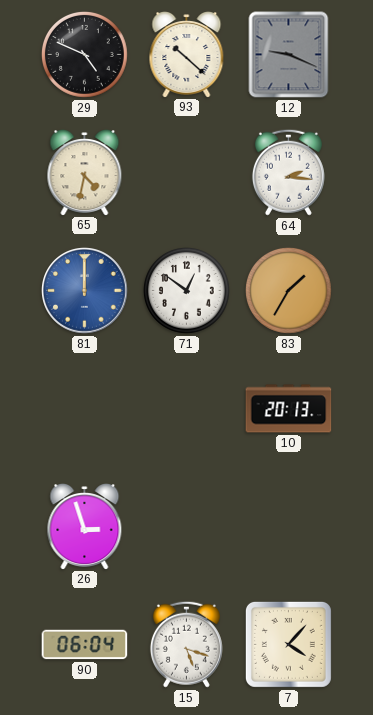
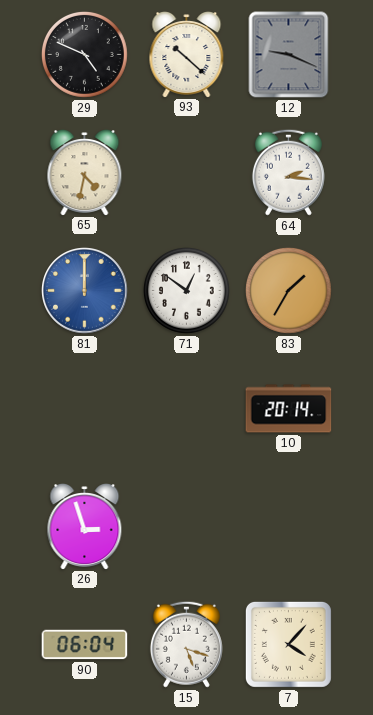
10: 20:13 -> 20:14 (289, 409)
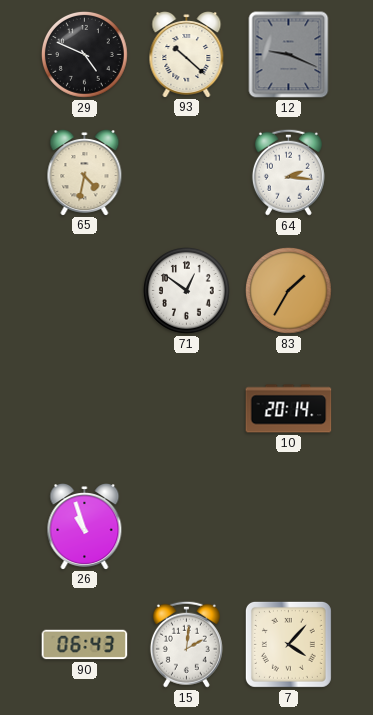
81: 12:00 -> none (85, 291)
26: 2:57 -> 10:57 (85, 527)
90: 06:04 -> 06:43 (85, 645)
15: 5:18 -> 2:01 (186, 644)
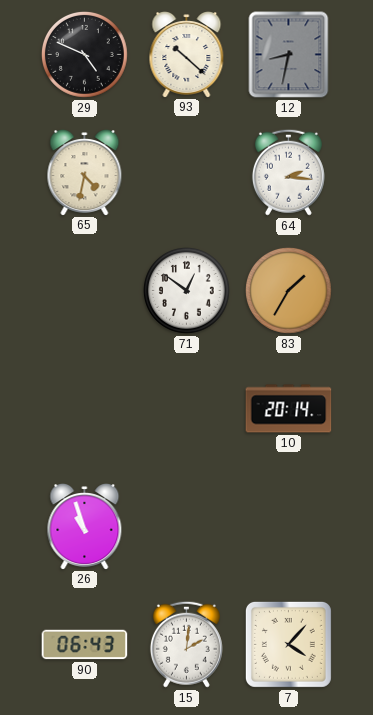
12: 9:19 -> 8:32 (289, 55)
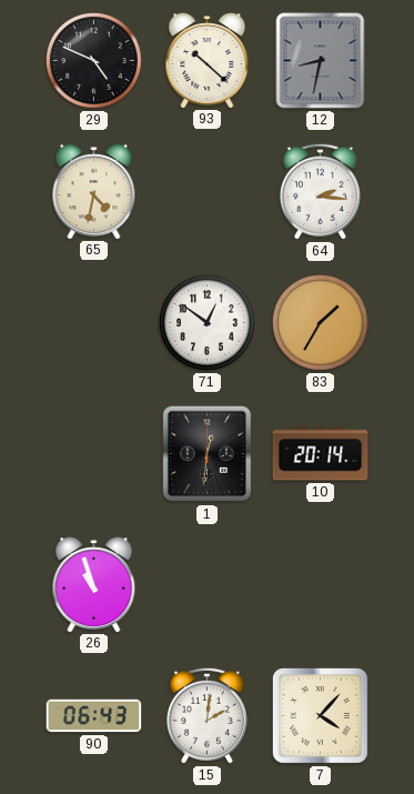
1: none -> 12:31 (208, 454)
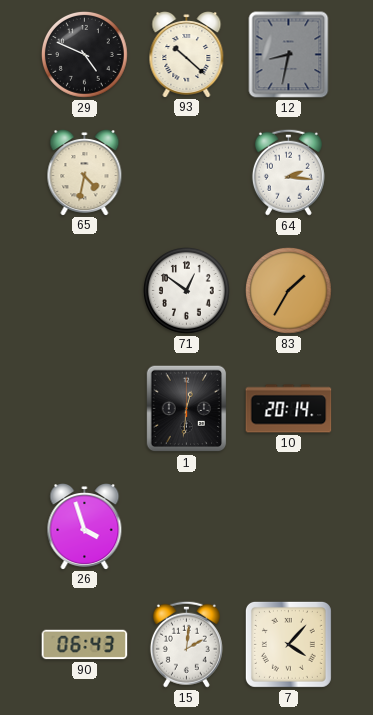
26: 10:57 -> 3:57 (85, 527)
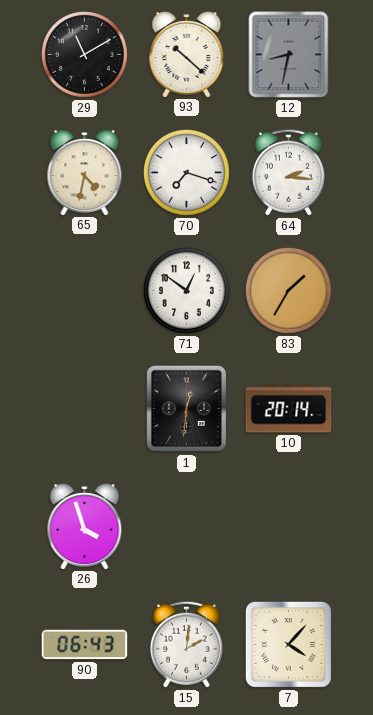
29: 4:49 -> 11:10 (85, 55)
70: none -> 7:18 (187, 173)
